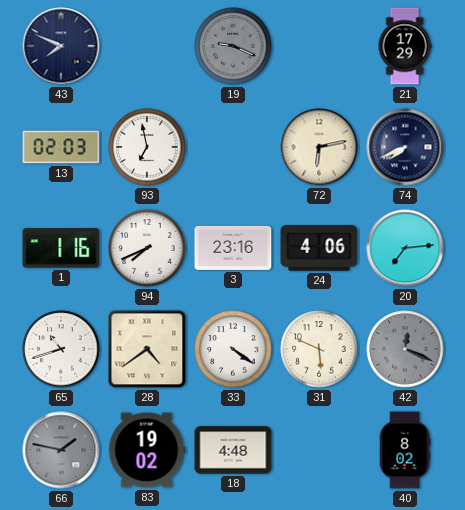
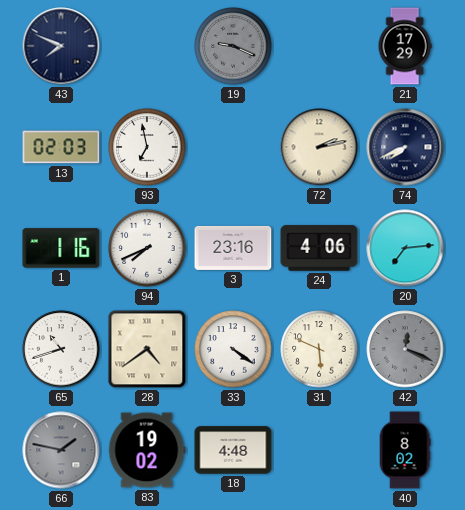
72: 6:13 -> 2:13 (319, 147)
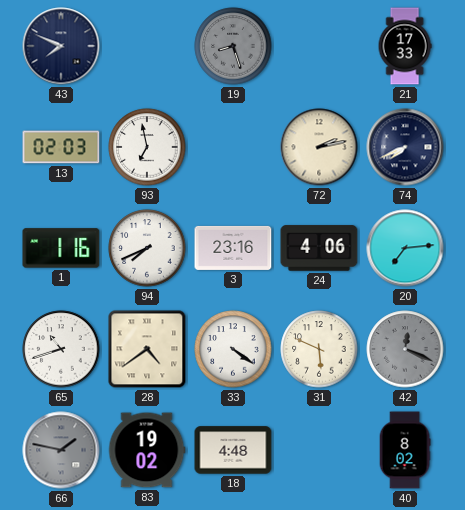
19: 9:19 -> 8:27 (233, 46)
21: 17:29 -> 17:33 (405, 46)
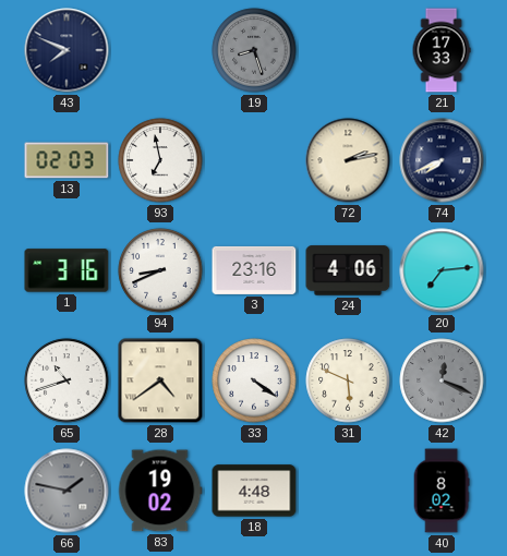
1: 1:16 -> 3:16 (67, 270)
94: 7:41 -> 8:41 (160, 270)
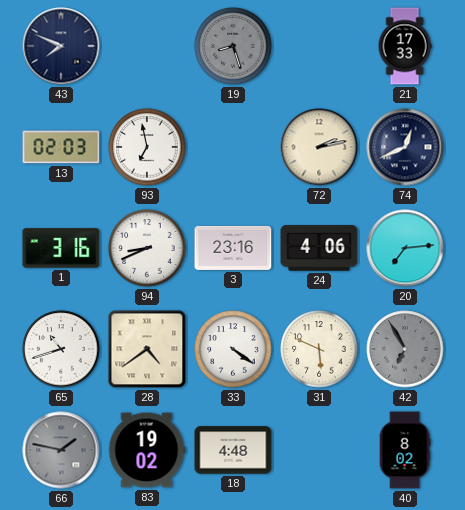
74: 7:41 -> 12:41 (405, 147)
42: 12:19 -> 6:55 (405, 349)
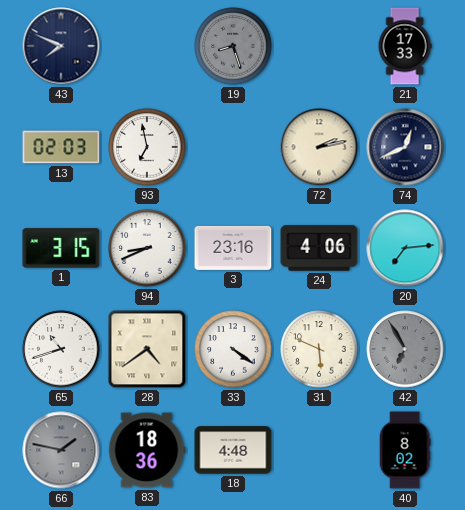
1: 3:16 -> 3:15 (61, 248)
83: 19:02 -> 18:36 (147, 450)
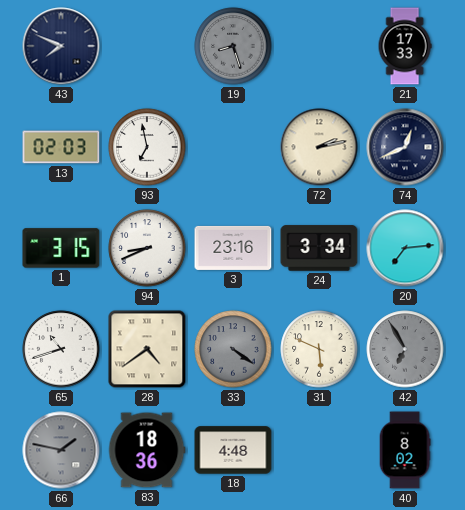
24: 4:06 -> 3:34 (319, 248)
33 dial: white -> grey (233, 349)
